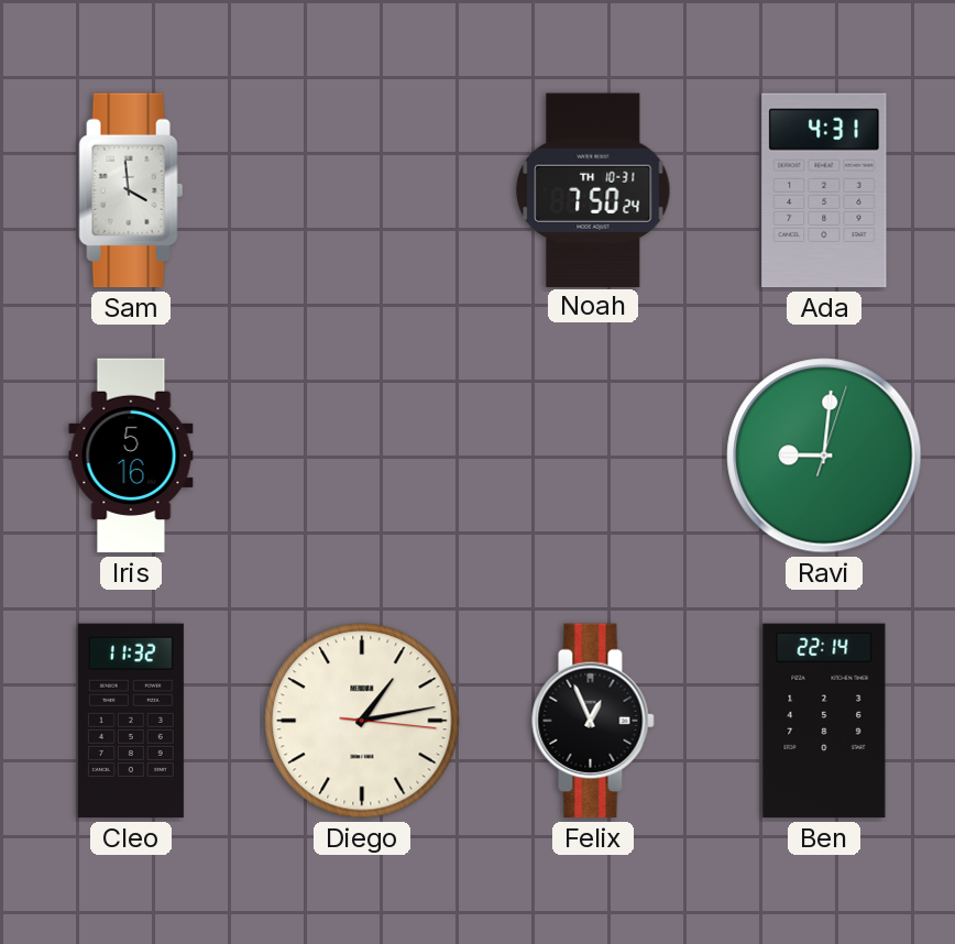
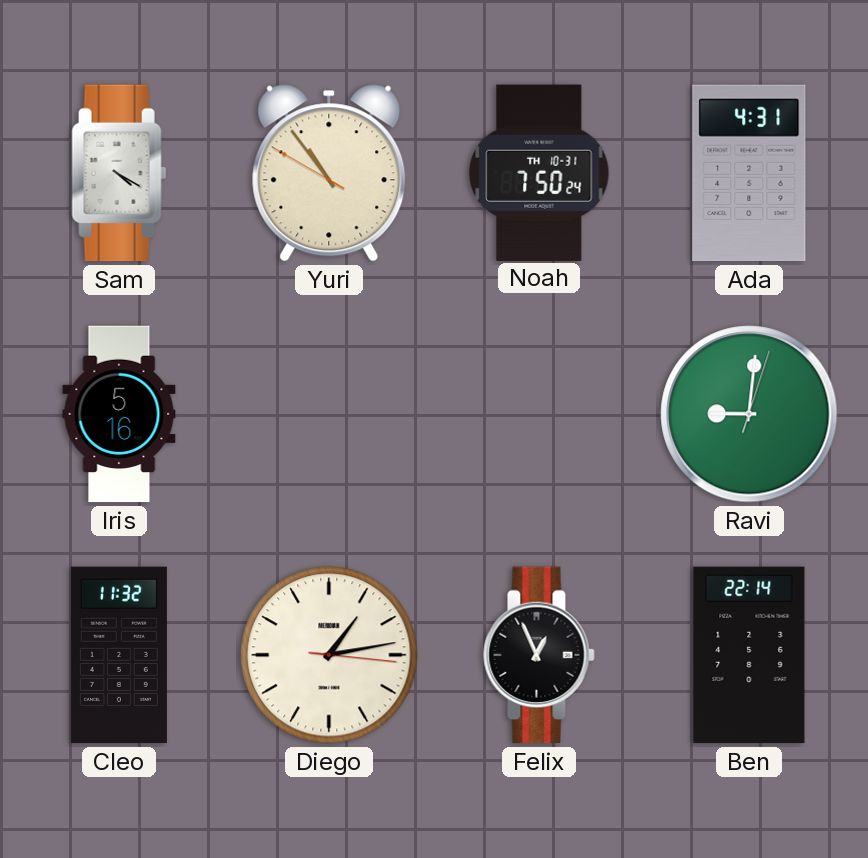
Sam: 3:59 -> 4:20 (119, 173)
Yuri: none -> 10:53 (329, 173)
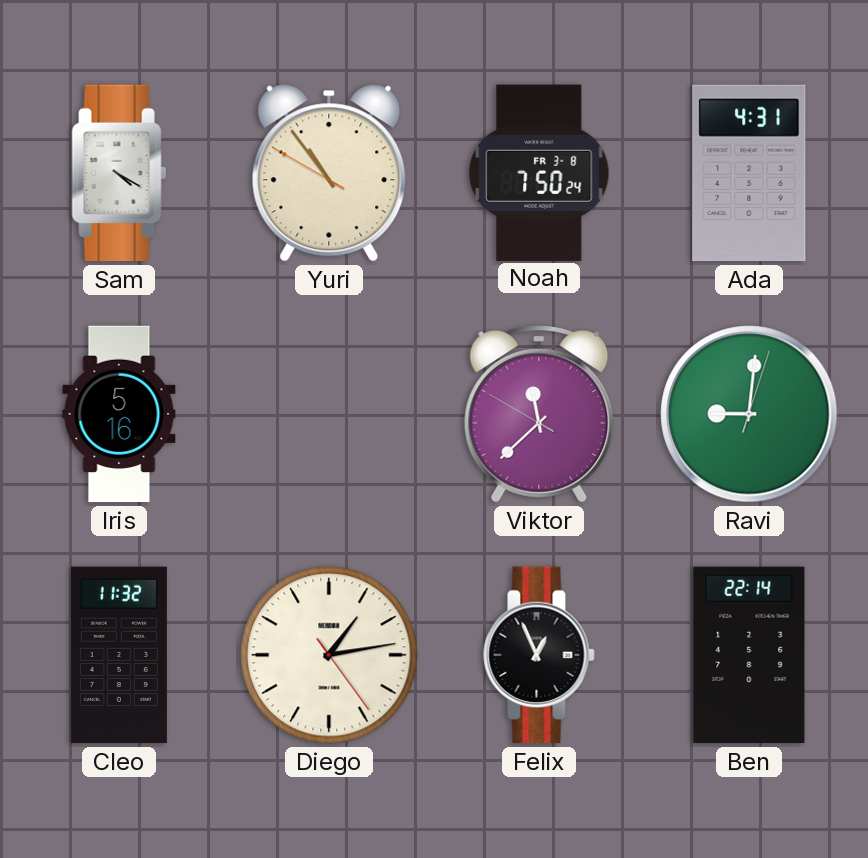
Noah date: TH 10-31 -> FR 3-8 (539, 172)
Viktor: none -> 11:37 (539, 414)
Diego: 1:13:16 -> 1:13:24 (329, 655)
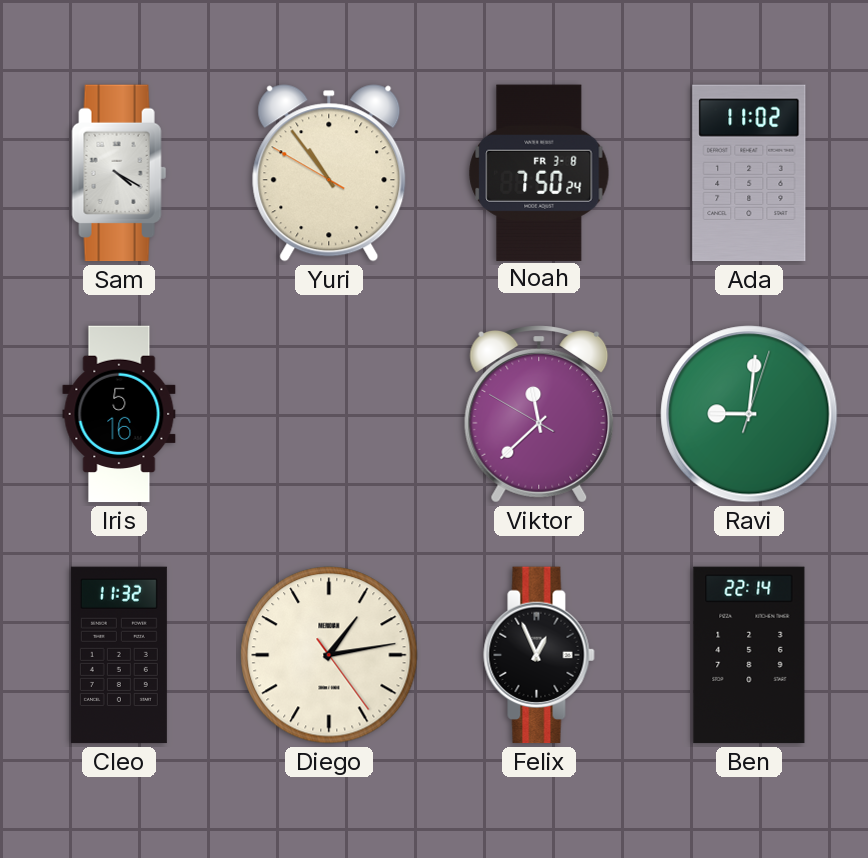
Ada: 4:31 -> 11:02 (749, 173)
